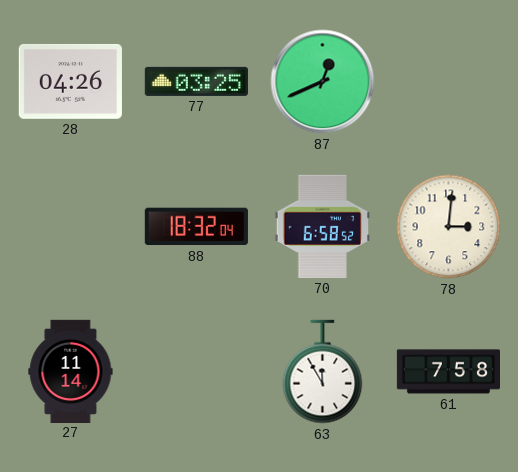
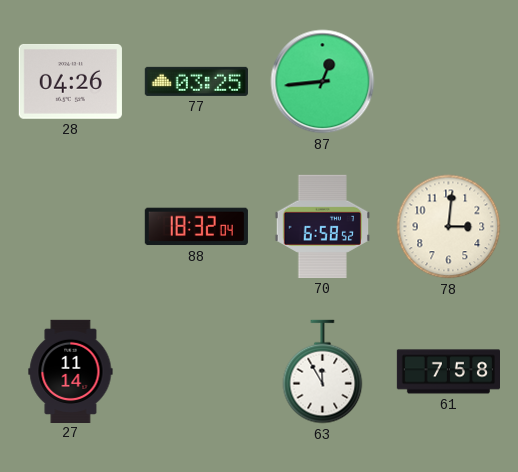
87: 12:41 -> 12:44 (323, 82)
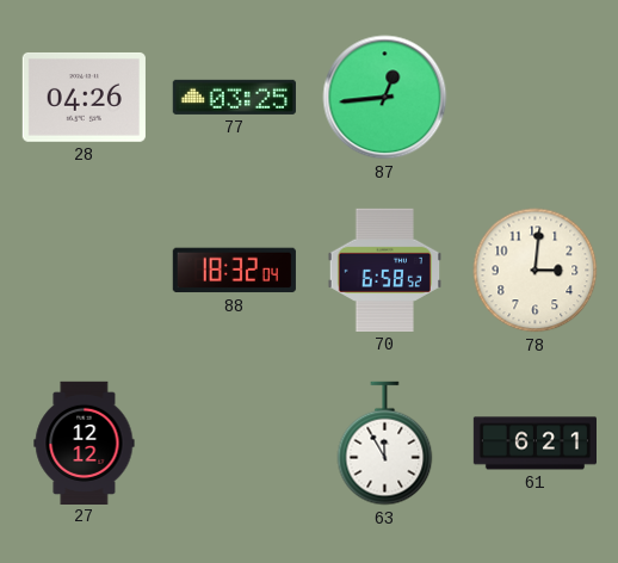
27: 11:14 -> 12:12 (85, 443)
61: 7:58 -> 6:21 (534, 444)
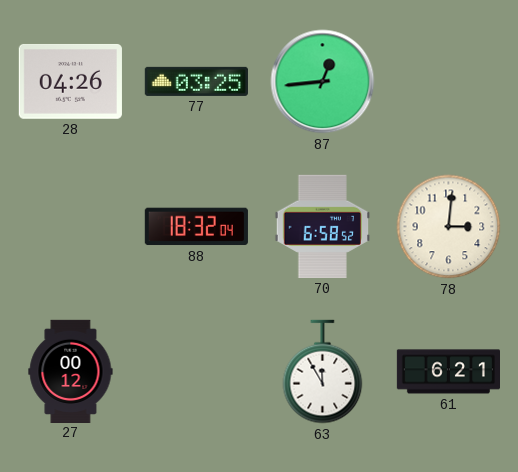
27: 12:12 -> 00:12 (71, 371)
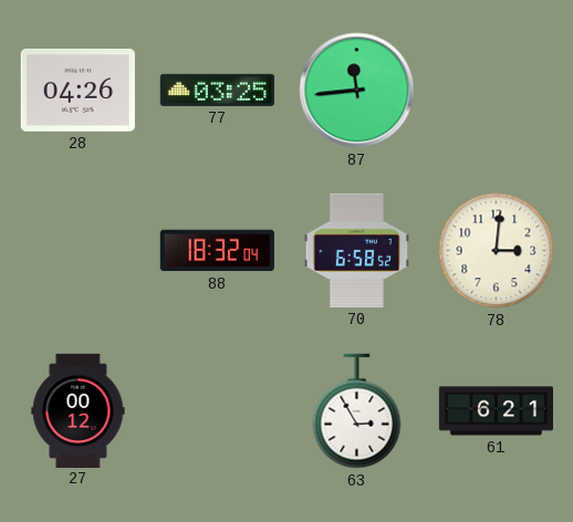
87: 12:44 -> 11:44 (357, 91)
63: 11:55 -> 2:55 (357, 411)
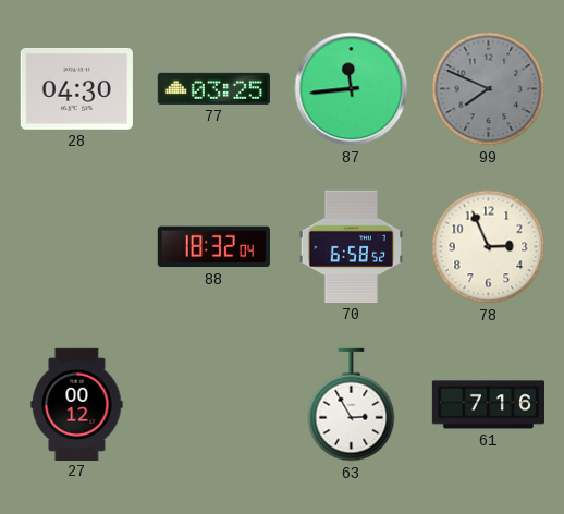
28: 04:26 -> 04:30 (76, 88)
99: none -> 7:49 (489, 89)
78: 3:01 -> 2:56 (489, 247)
61: 6:21 -> 7:16 (488, 405)
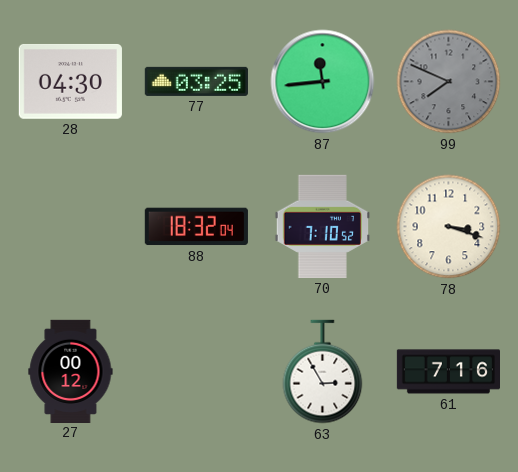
70: 6:58 -> 7:10 (322, 226)
78: 2:56 -> 3:18 (449, 227)
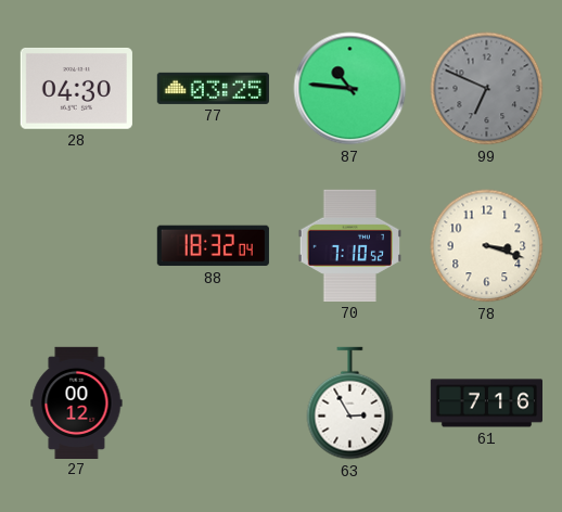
87: 11:44 -> 10:46 (350, 89)
99: 7:49 -> 6:49 (487, 89)
